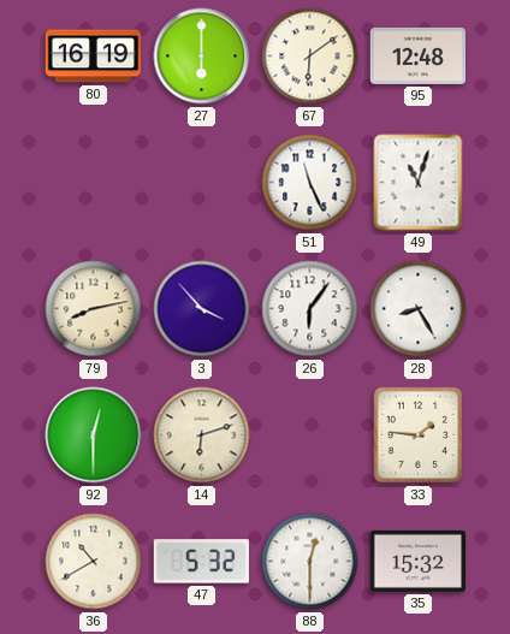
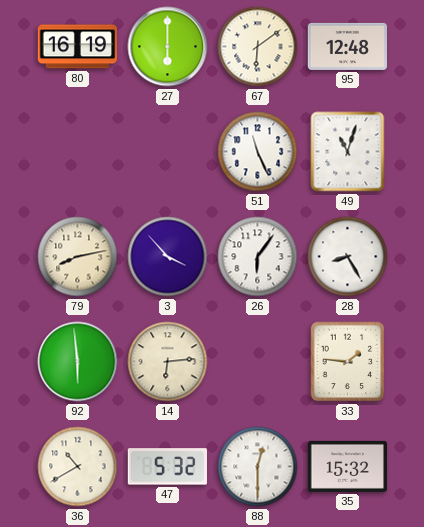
92: 12:30 -> 5:59 (78, 362)
14: 6:12 -> 6:14 (168, 362)
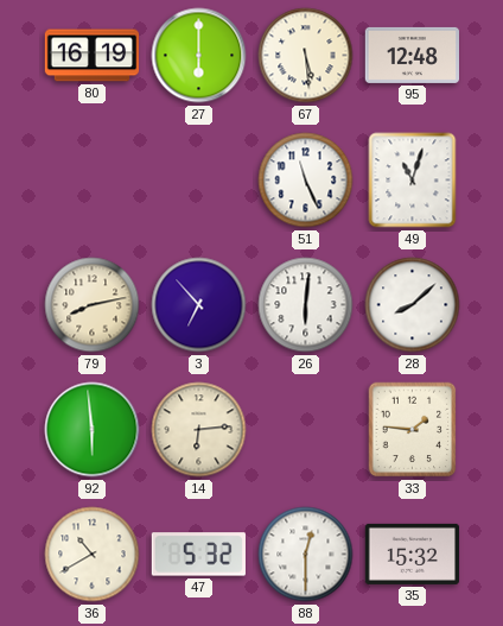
67: 6:09 -> 5:29 (306, 56)
3: 3:53 -> 6:53 (199, 305)
26: 6:06 -> 6:01 (306, 305)
28: 8:25 -> 8:08 (413, 305)
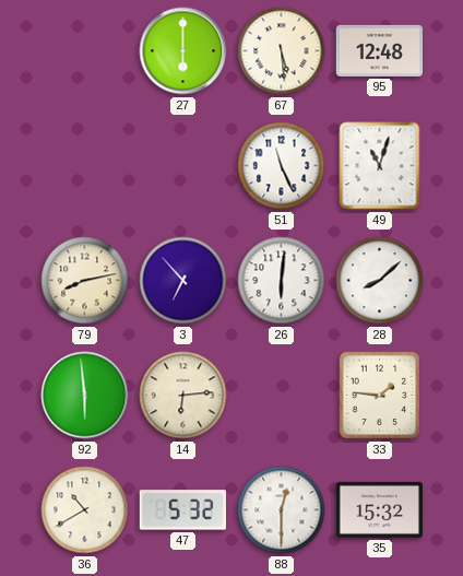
80: 16:19 -> none (93, 56)
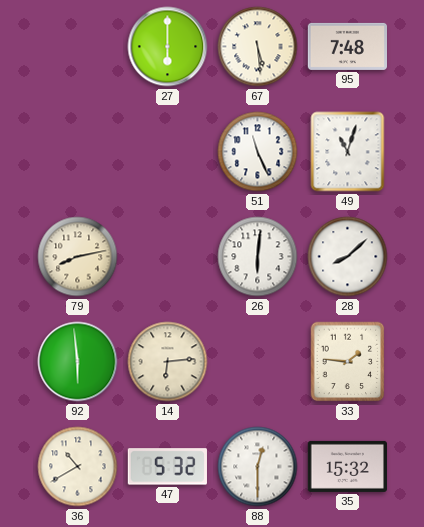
95: 12:48 -> 7:48 (348, 46)
3: 6:53 -> none (183, 281)
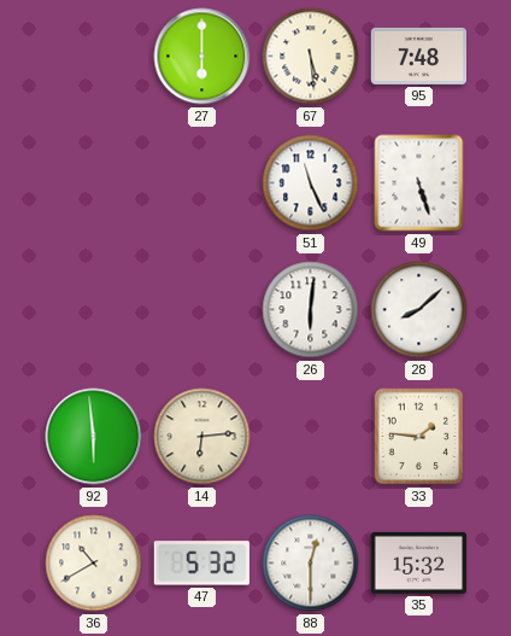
49: 11:03 -> 5:27 (419, 183)
79: 8:13 -> none (78, 257)
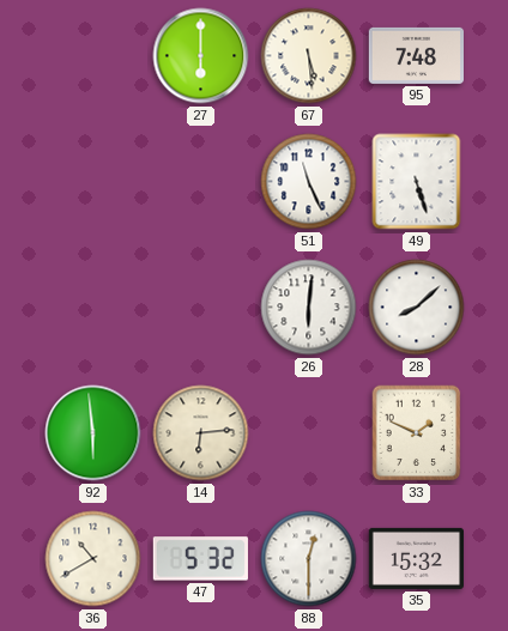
33: 1:46 -> 1:49 (417, 433)
